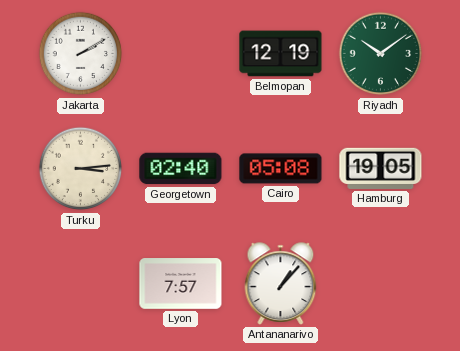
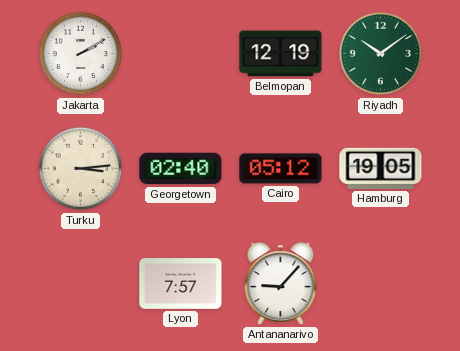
Cairo: 05:08 -> 05:12 (281, 169)
Antananarivo: 1:07 -> 9:07 (281, 284)
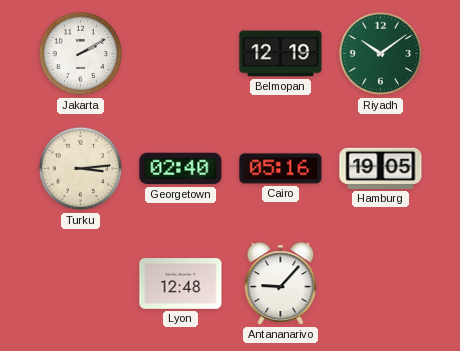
Cairo: 05:12 -> 05:16 (281, 169)
Lyon: 7:57 -> 12:48 (181, 284)
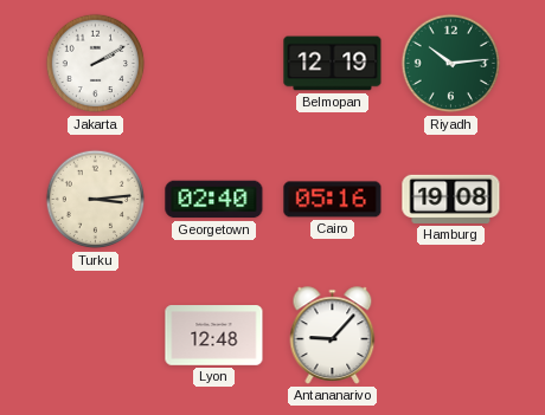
Riyadh: 10:09 -> 10:14 (451, 64)
Hamburg: 19:05 -> 19:08 (451, 199)
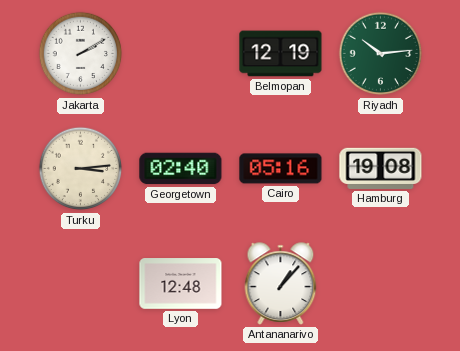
Antananarivo: 9:07 -> 1:07 (281, 284)
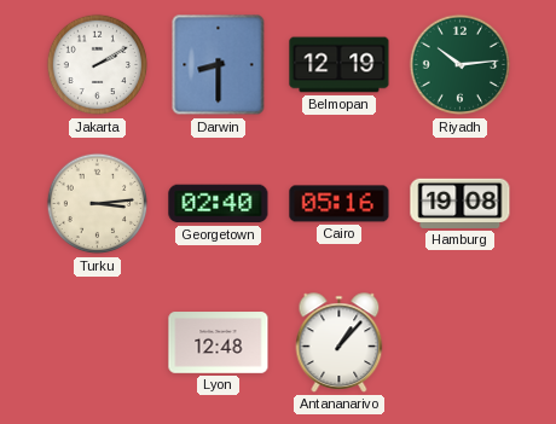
Darwin: none -> 8:30 (219, 65)
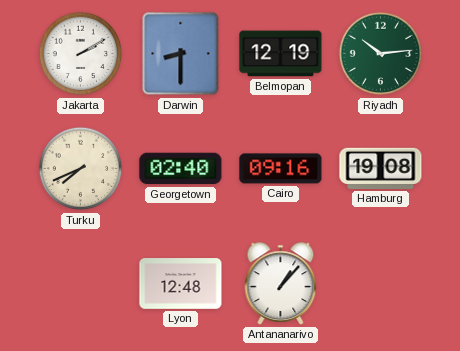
Turku: 3:14 -> 7:41 (81, 169)
Cairo: 05:16 -> 09:16 (281, 169)
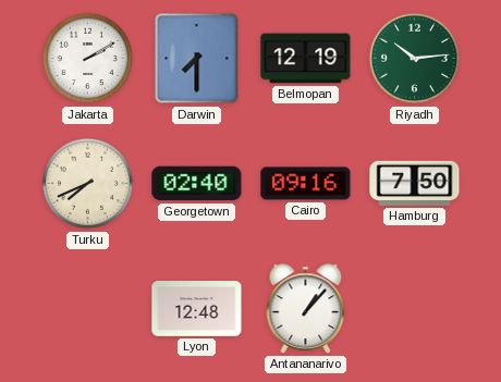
Darwin: 8:30 -> 7:30 (197, 59)
Hamburg: 19:08 -> 7:50 (415, 183)
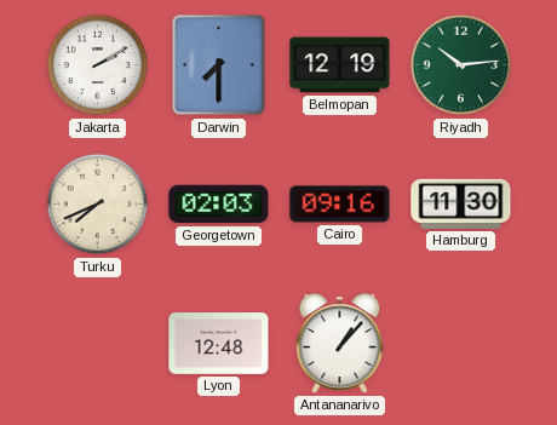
Georgetown: 02:40 -> 02:03 (219, 205)
Hamburg: 7:50 -> 11:30 (461, 203)
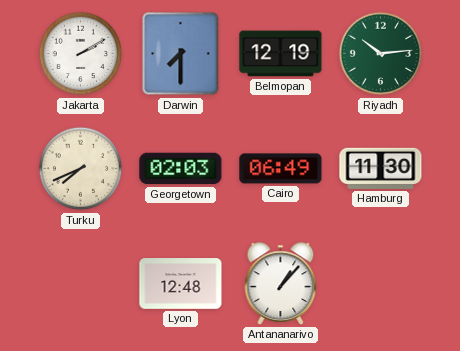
Cairo: 09:16 -> 06:49 (281, 169)
